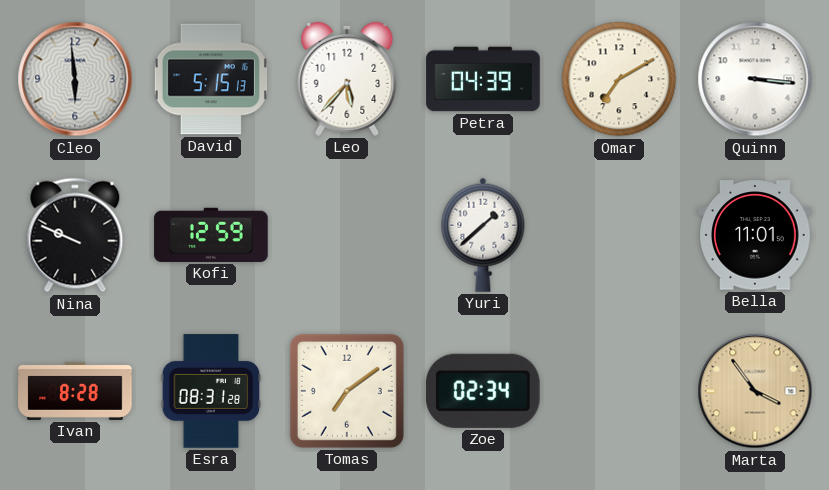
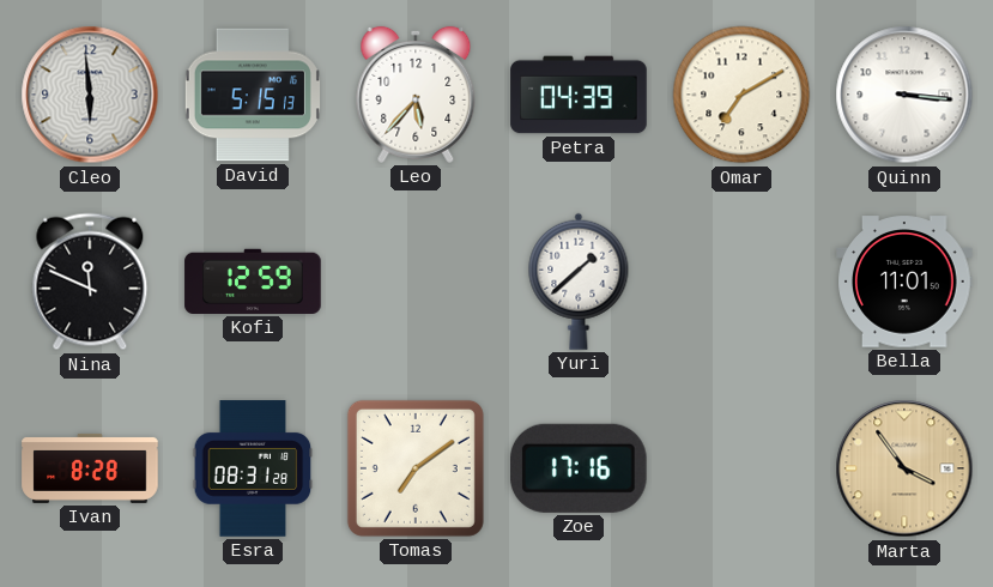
Nina: 9:49 -> 11:49 (90, 282)
Zoe: 02:34 -> 17:16 (579, 468)
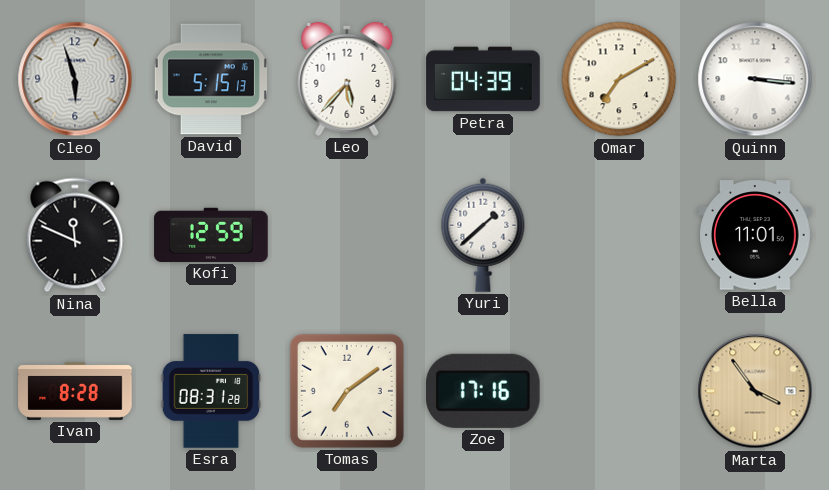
Cleo: 5:59 -> 5:57 (75, 79)
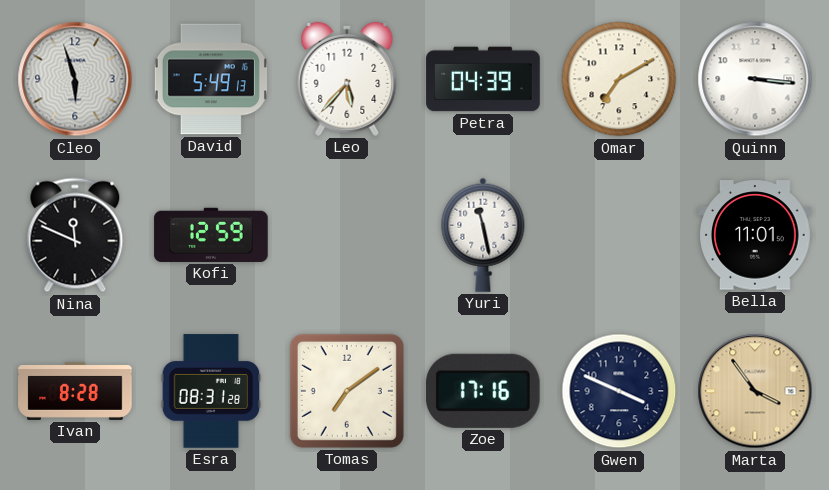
David: 5:15 -> 5:49 (211, 79)
Yuri: 1:38 -> 11:28 (483, 235)
Gwen: none -> 3:49 (619, 391)
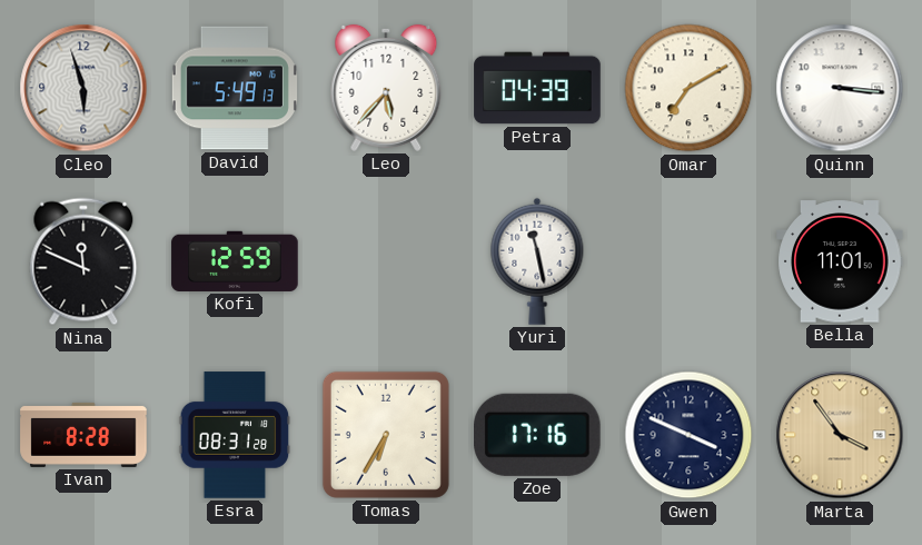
Tomas: 7:09 -> 6:35 (386, 435)
